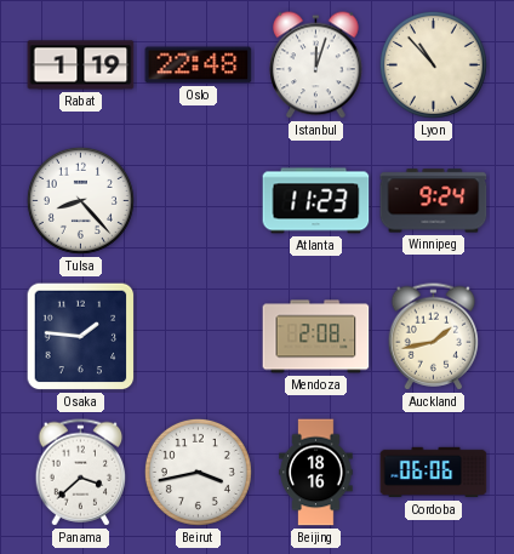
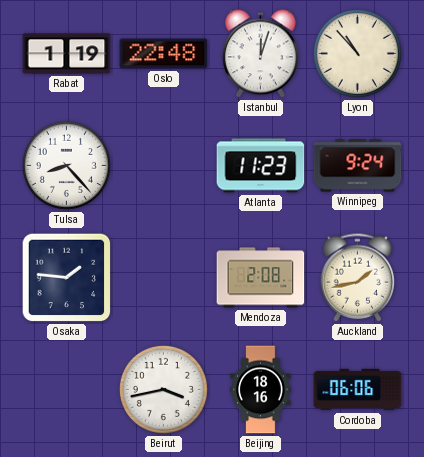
Panama: 3:38 -> none (81, 473)
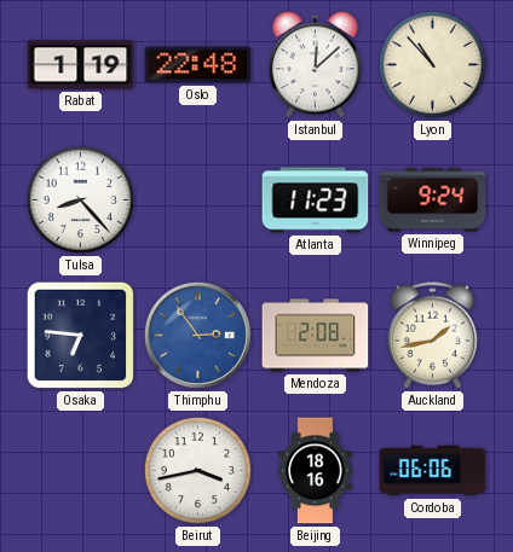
Istanbul: 12:03 -> 12:08 (316, 65)
Osaka: 1:46 -> 6:46 (81, 336)
Thimphu: none -> 2:54 (197, 335)
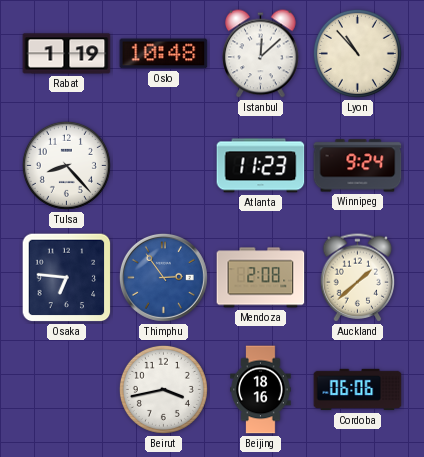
Oslo: 22:48 -> 10:48 (164, 54)
Auckland: 1:43 -> 1:38 (358, 278)
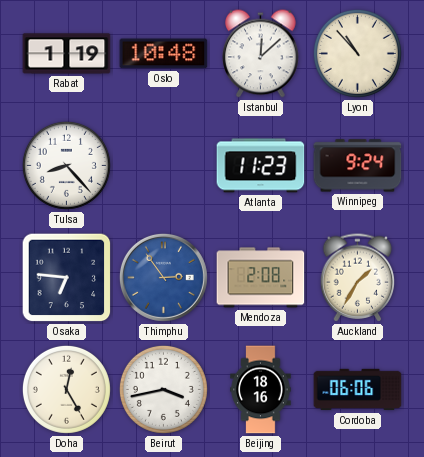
Auckland: 1:38 -> 1:35 (358, 278)
Doha: none -> 12:25 (66, 389)
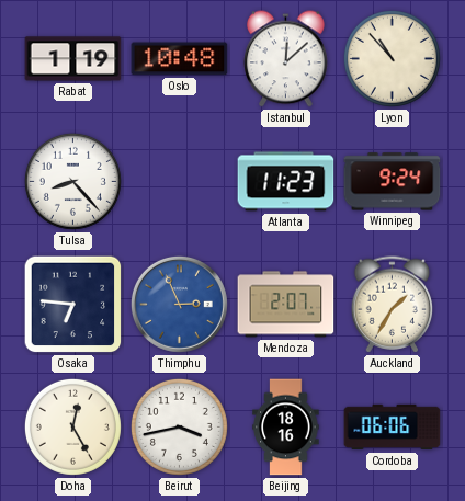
Thimphu: 2:54 -> 2:56 (179, 304)
Mendoza: 2:08 -> 2:07 (286, 305)
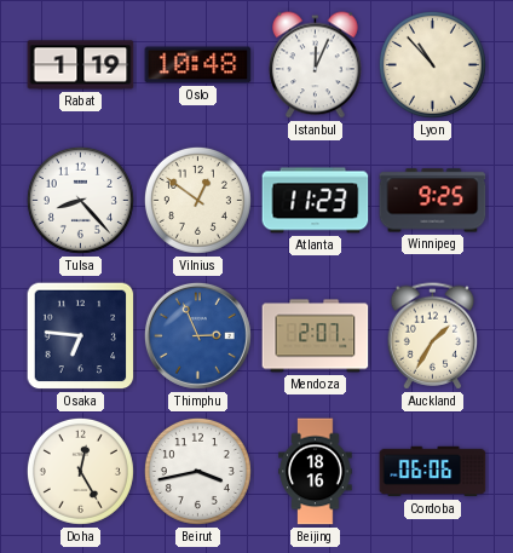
Istanbul: 12:08 -> 12:04 (316, 65)
Vilnius: none -> 12:51 (197, 200)
Winnipeg: 9:24 -> 9:25 (433, 201)
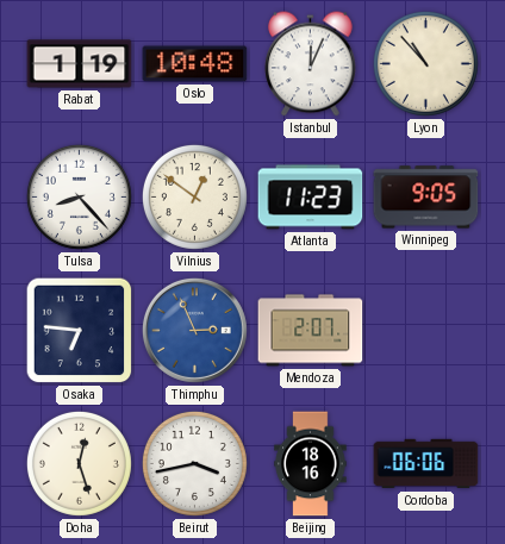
Winnipeg: 9:25 -> 9:05 (426, 198)
Auckland: 1:35 -> none (433, 336)
Doha: 12:25 -> 12:27 (79, 463)
